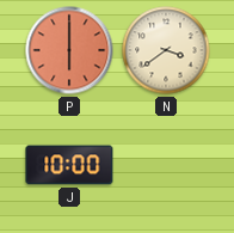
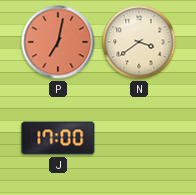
P: 6:00 -> 7:02 (58, 42)
J: 10:00 -> 17:00 (58, 138)
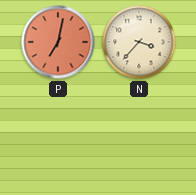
N: 3:39 -> 3:37 (139, 42)
J: 17:00 -> none (58, 138)
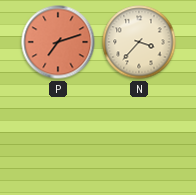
P: 7:02 -> 7:12 (58, 42)
